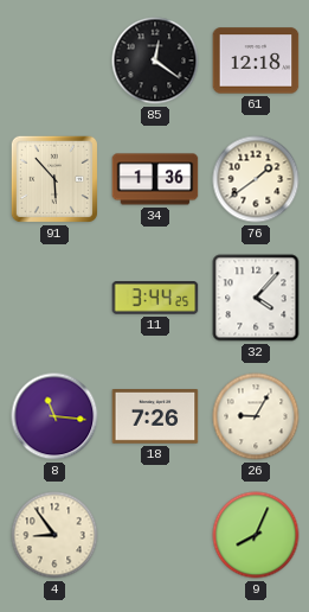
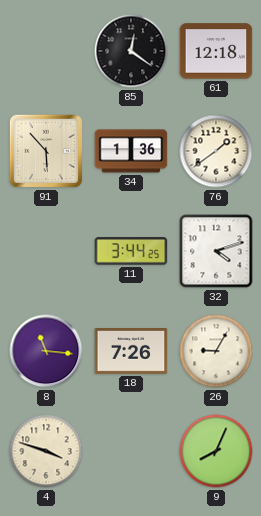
32: 4:07 -> 4:12 (216, 251)
4: 8:54 -> 3:48 (46, 451)
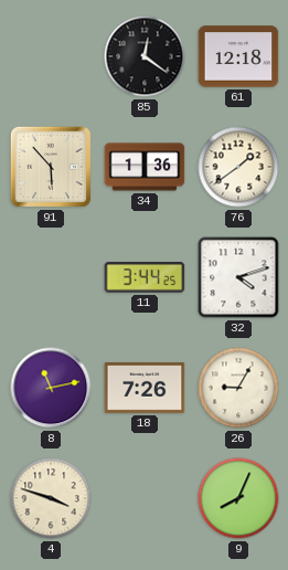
8: 11:16 -> 11:13 (51, 388)
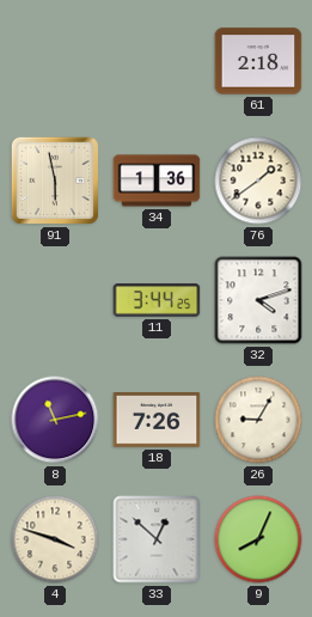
85: 12:21 -> none (145, 56)
61: 12:18 -> 2:18 (258, 61)
91: 5:53 -> 5:58 (55, 181)
33: none -> 12:52 (157, 539)
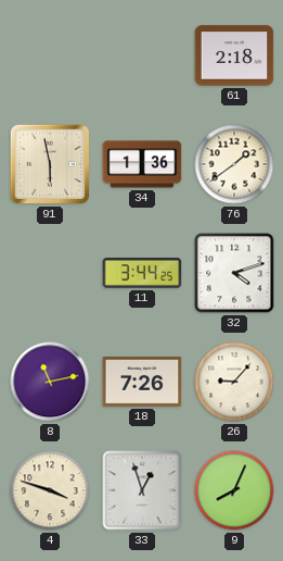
26: 9:05 -> 9:07 (234, 382)
33: 12:52 -> 12:57 (142, 490)
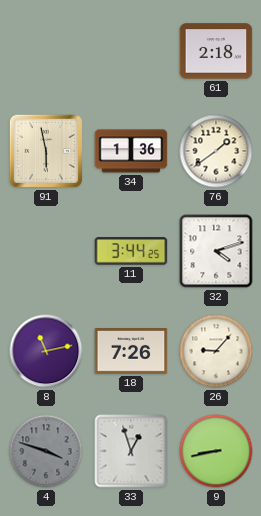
4 dial: cream -> grey (46, 451)
9: 8:04 -> 8:43 (216, 451)
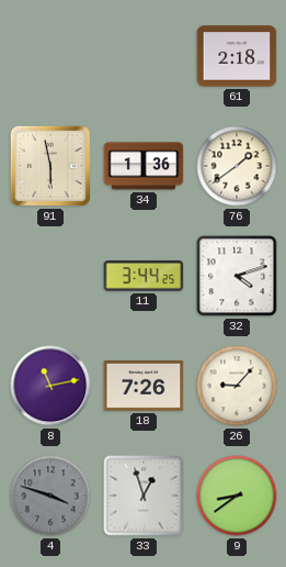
9: 8:43 -> 8:39 (237, 496)
